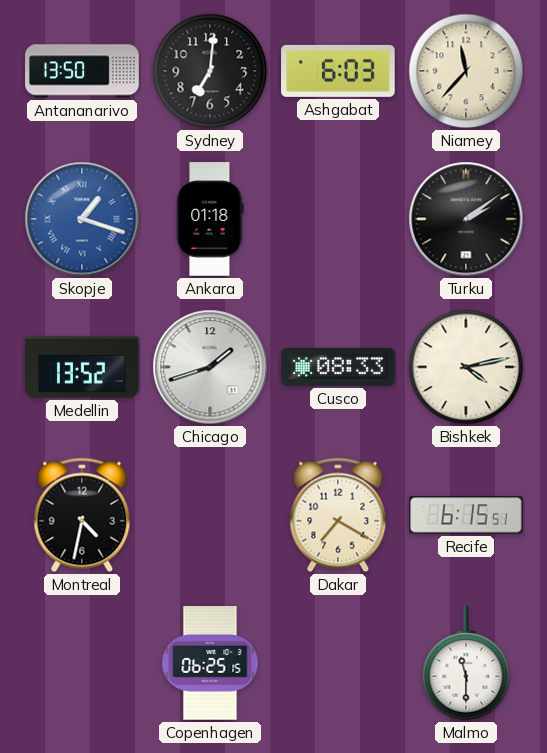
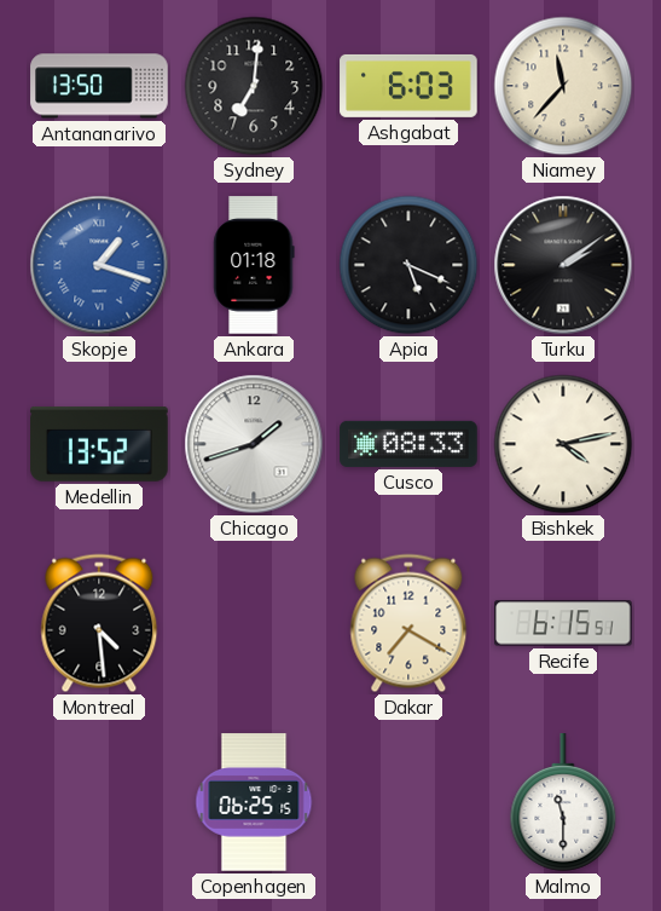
Apia: none -> 5:19 (408, 265)
Montreal: 4:32 -> 4:29 (99, 623)
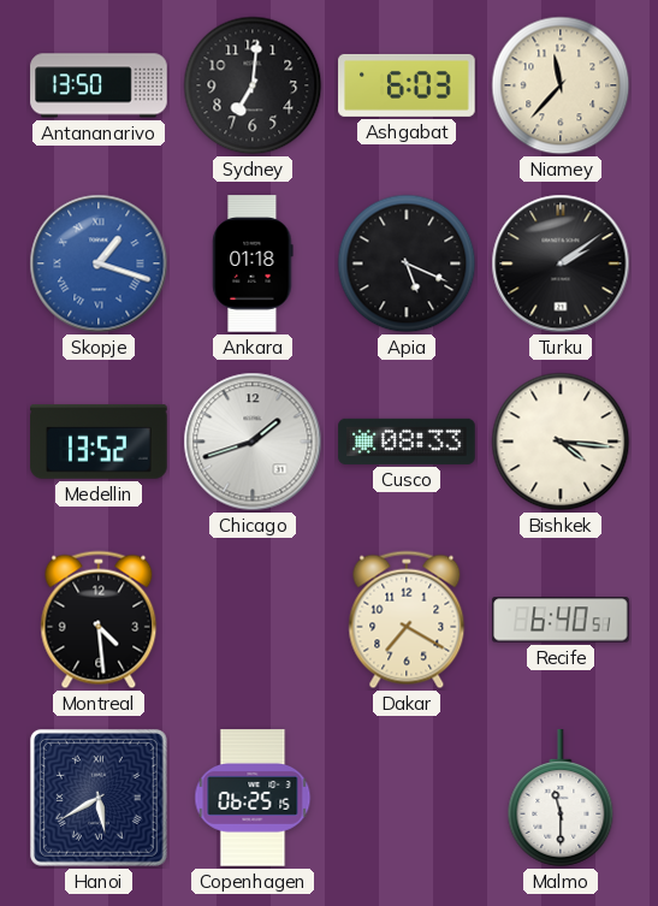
Bishkek: 4:13 -> 4:16 (561, 442)
Recife: 6:15 -> 6:40 (561, 620)
Hanoi: none -> 5:40 (100, 799)
